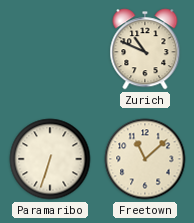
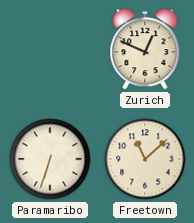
Zurich: 10:49 -> 12:49 (145, 49)
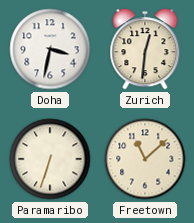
Doha: none -> 3:32 (50, 49)
Zurich: 12:49 -> 12:31 (145, 49)
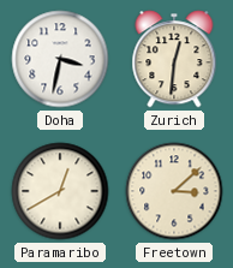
Paramaribo: 6:33 -> 12:40 (60, 191)
Freetown: 11:08 -> 3:08 (174, 191)
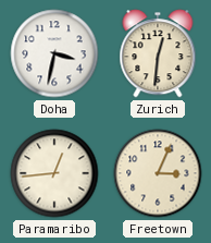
Paramaribo: 12:40 -> 12:44 (54, 173)
Freetown: 3:08 -> 3:04 (158, 173)
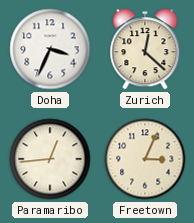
Doha: 3:32 -> 3:34 (50, 49)
Zurich: 12:31 -> 12:22 (145, 49)
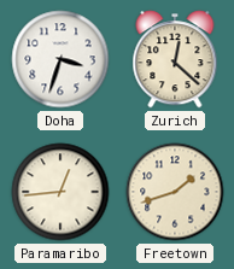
Doha: 3:34 -> 3:33 (60, 59)
Freetown: 3:04 -> 1:42 (175, 192)
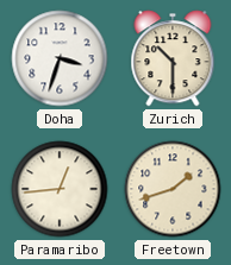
Zurich: 12:22 -> 10:30 (173, 58)
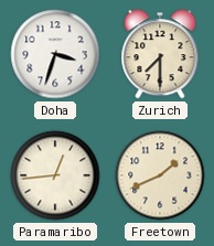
Zurich: 10:30 -> 7:30 (160, 54)
Freetown: 1:42 -> 1:41 (160, 175)
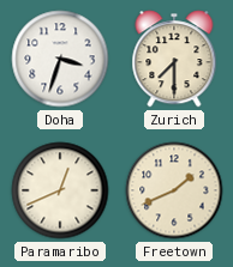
Paramaribo: 12:44 -> 12:41 (60, 190)
